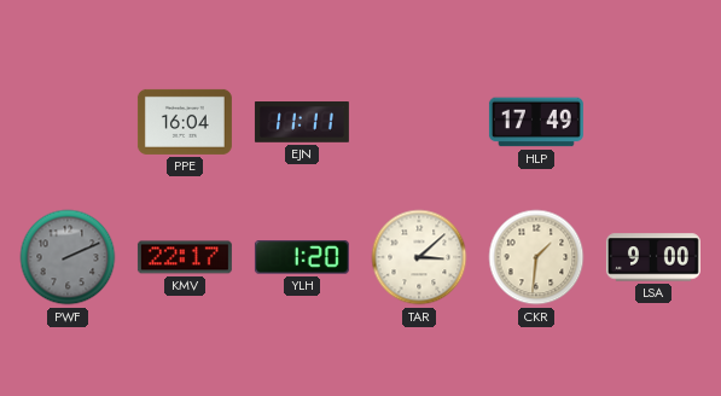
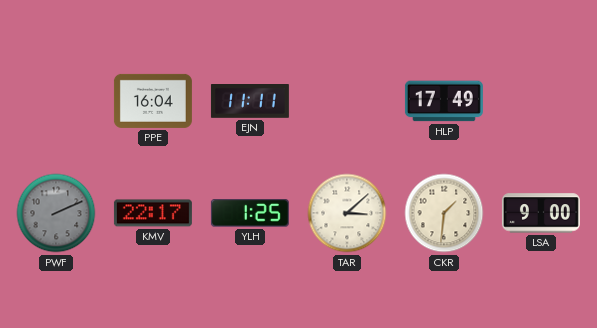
YLH: 1:20 -> 1:25 (250, 213)
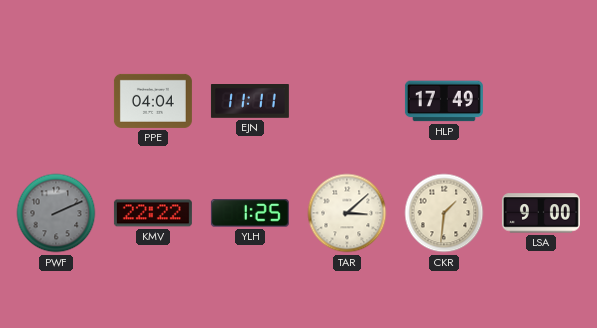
PPE: 16:04 -> 04:04 (153, 101)
KMV: 22:17 -> 22:22 (153, 213)
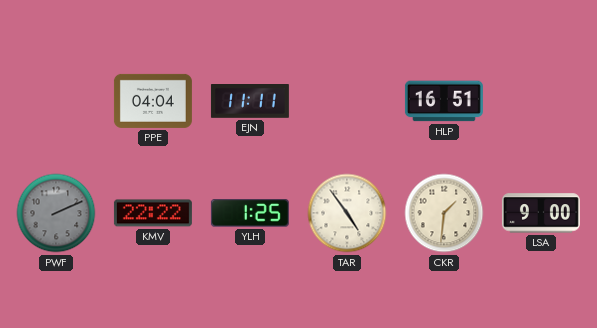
HLP: 17:49 -> 16:51 (444, 101)
TAR: 3:08 -> 4:54 (347, 213)
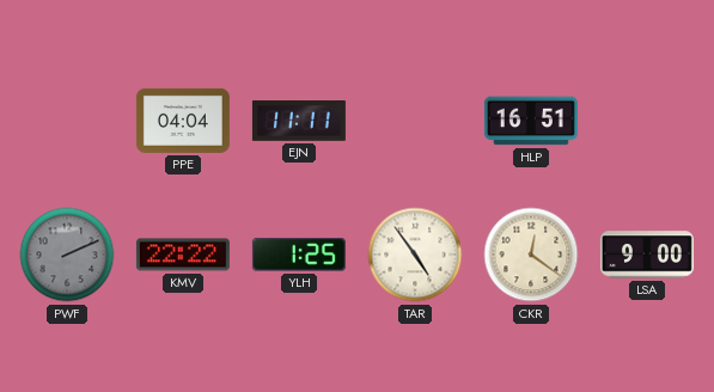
CKR: 1:31 -> 12:21 (531, 255)
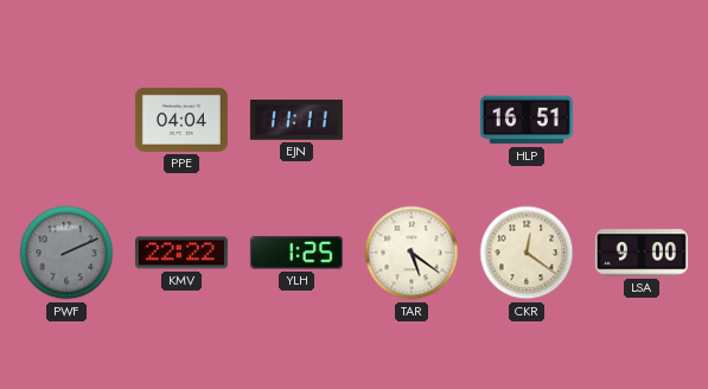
TAR: 4:54 -> 5:21 (412, 253)
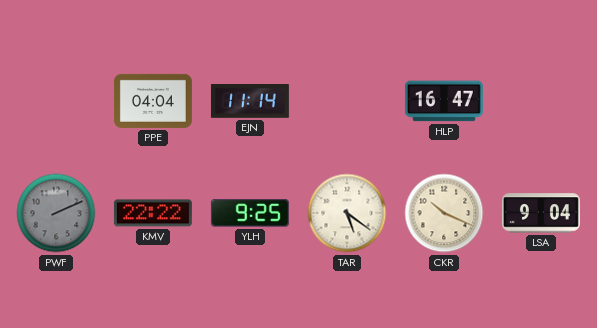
EJN: 11:11 -> 11:14 (250, 101)
HLP: 16:51 -> 16:47 (444, 101)
YLH: 1:25 -> 9:25 (250, 213)
CKR: 12:21 -> 10:19 (444, 213)
LSA: 9:00 -> 9:04 (541, 213)
